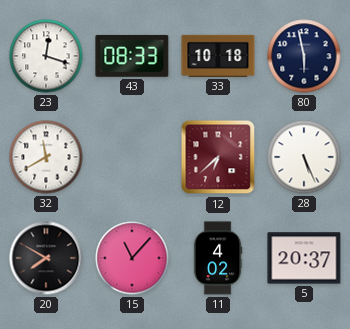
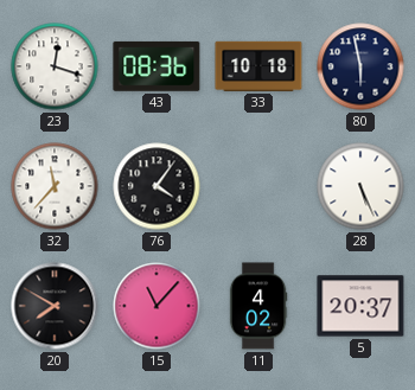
43: 08:33 -> 08:36 (157, 66)
32: 11:40 -> 11:37 (55, 186)
76: none -> 4:06 (157, 186)
12: 6:38 -> none (218, 157)
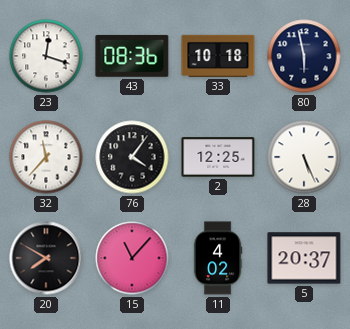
2: none -> 12:25 (218, 157)
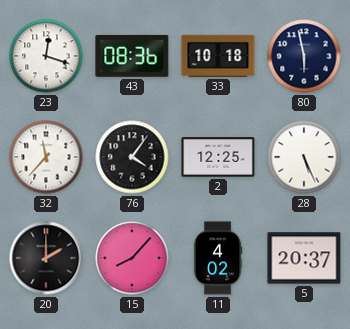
20: 7:50 -> 2:00 (46, 258)
15: 11:07 -> 8:07 (132, 258)
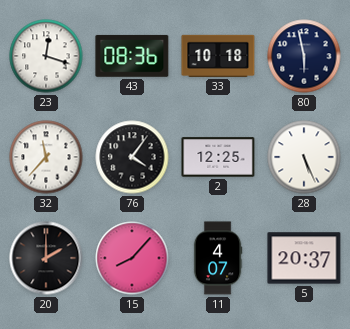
11: 4:02 -> 4:07 (218, 258)
